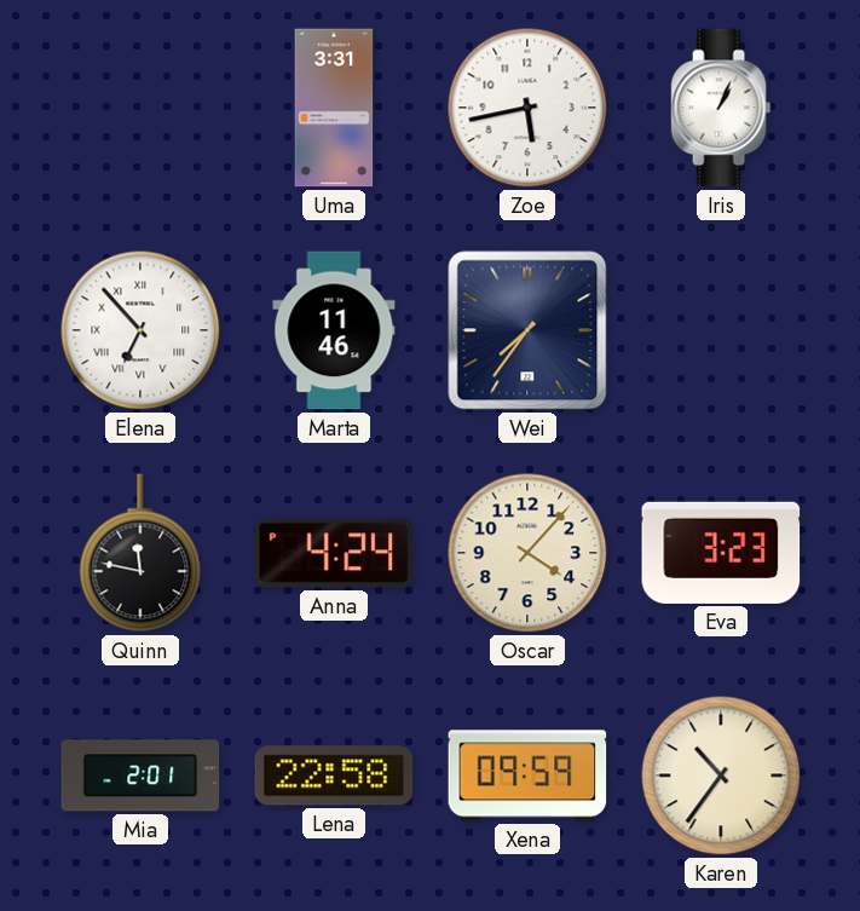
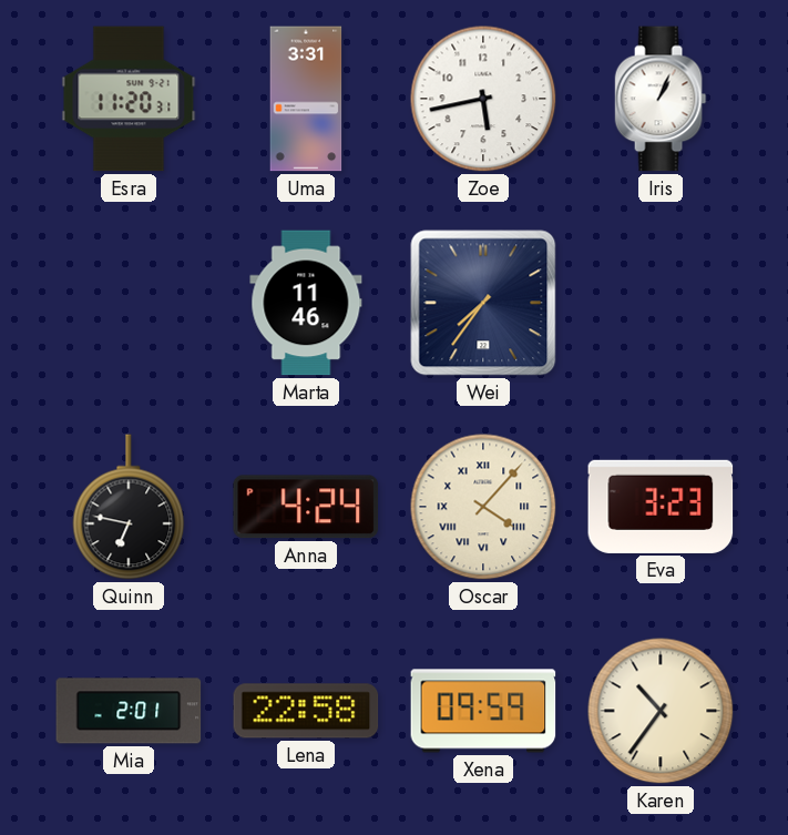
Esra: none -> 11:20 (129, 99)
Elena: 6:53 -> none (140, 330)
Quinn: 11:47 -> 6:47 (129, 507)
Oscar numerals: Arabic -> Roman (483, 507)
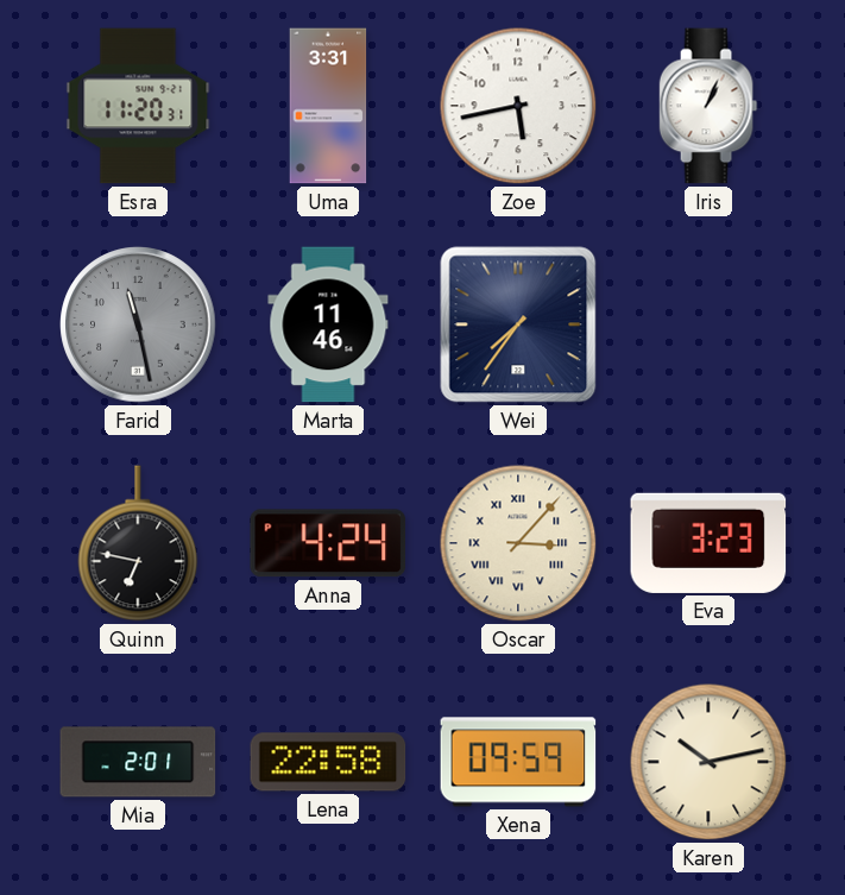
Farid: none -> 11:28 (138, 324)
Oscar: 4:07 -> 3:07 (518, 543)
Karen: 10:36 -> 10:13 (708, 762)
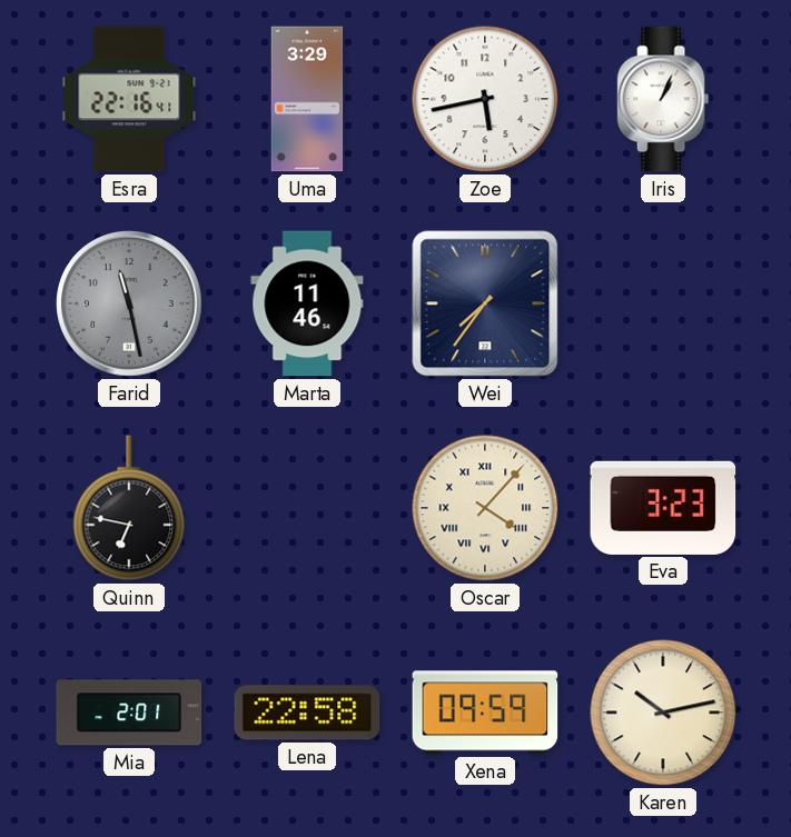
Esra: 11:20 -> 22:16 (129, 99)
Uma: 3:31 -> 3:29 (307, 99)
Anna: 4:24 -> none (327, 543)
Oscar: 3:07 -> 4:07 (485, 508)
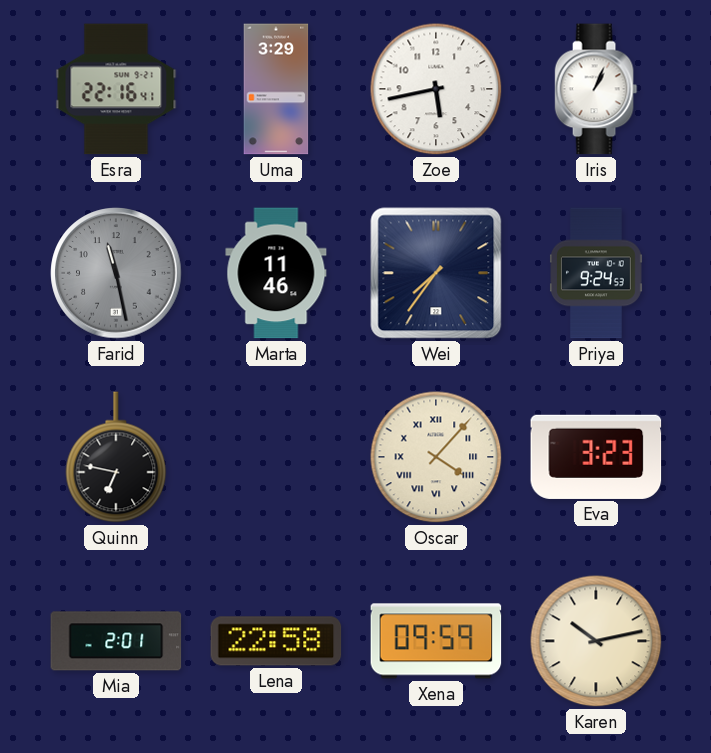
Priya: none -> 9:24 (597, 273)
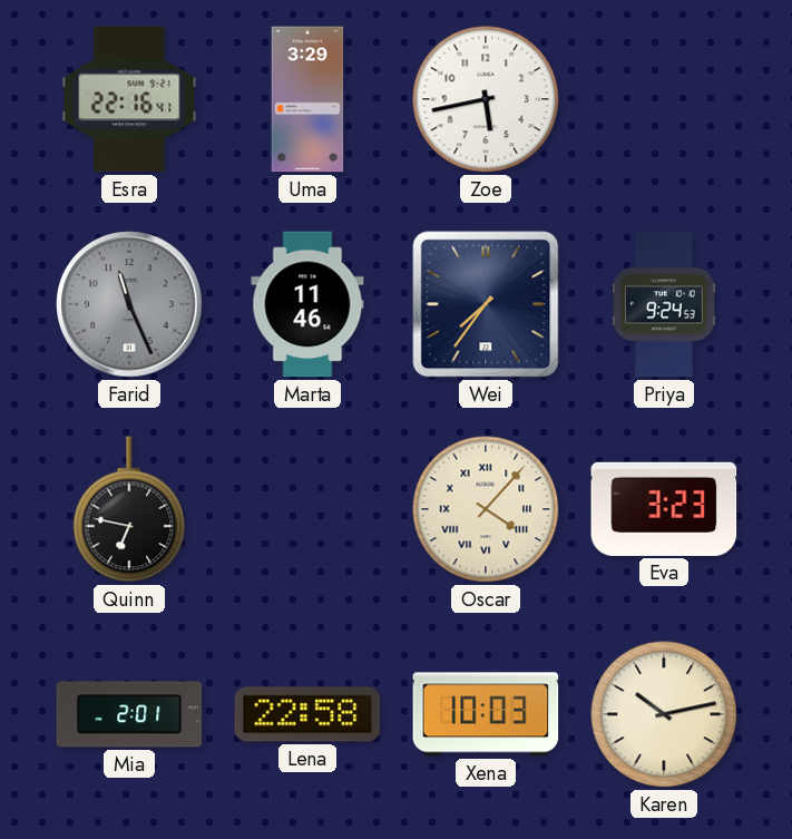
Iris: 1:04 -> none (596, 89)
Farid: 11:28 -> 11:26 (129, 304)
Xena: 09:59 -> 10:03 (486, 714)
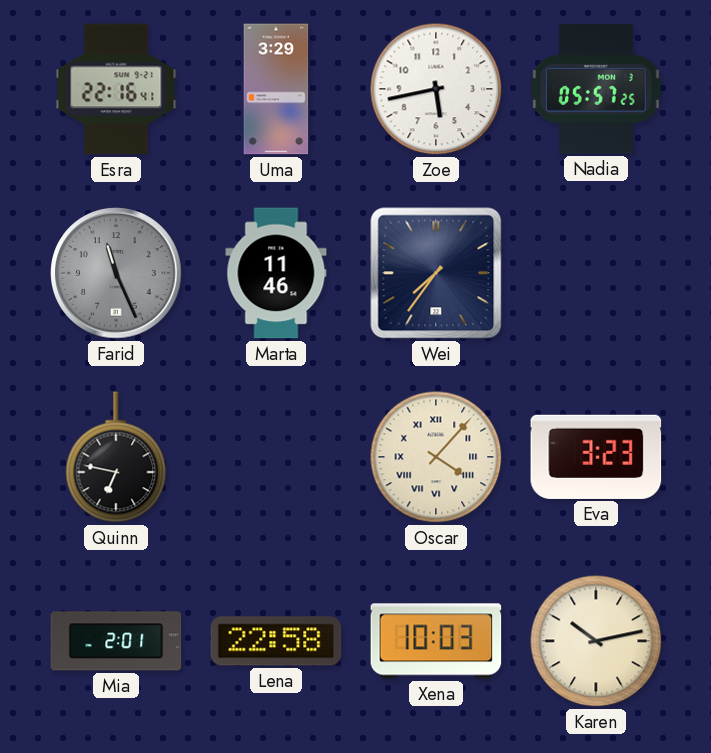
Nadia: none -> 05:57 (597, 89)
Priya: 9:24 -> none (665, 304)
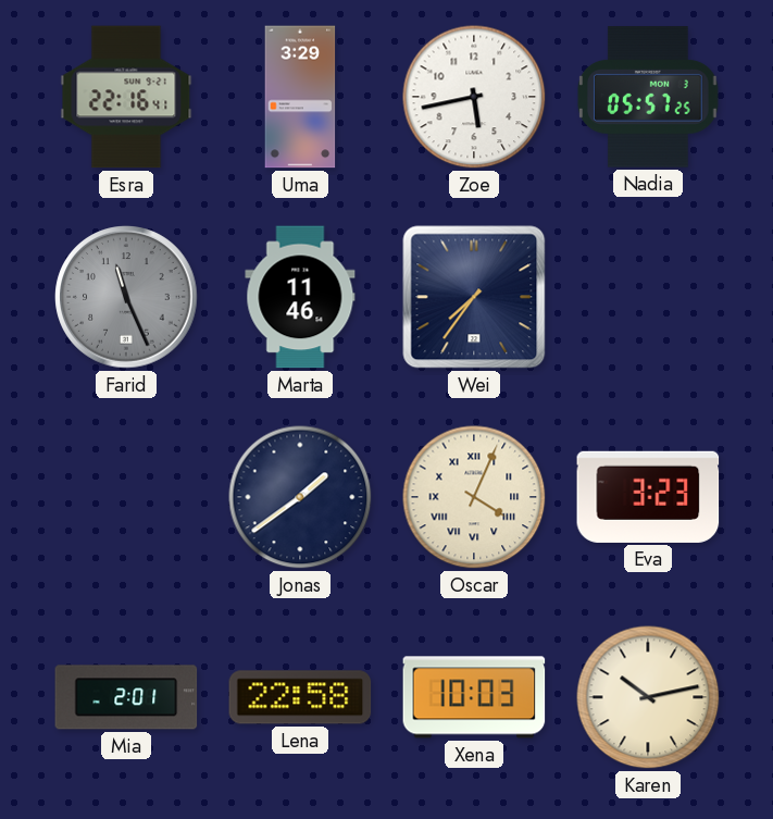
Quinn: 6:47 -> none (116, 457)
Jonas: none -> 1:39 (300, 497)
Oscar: 4:07 -> 4:04 (474, 497)
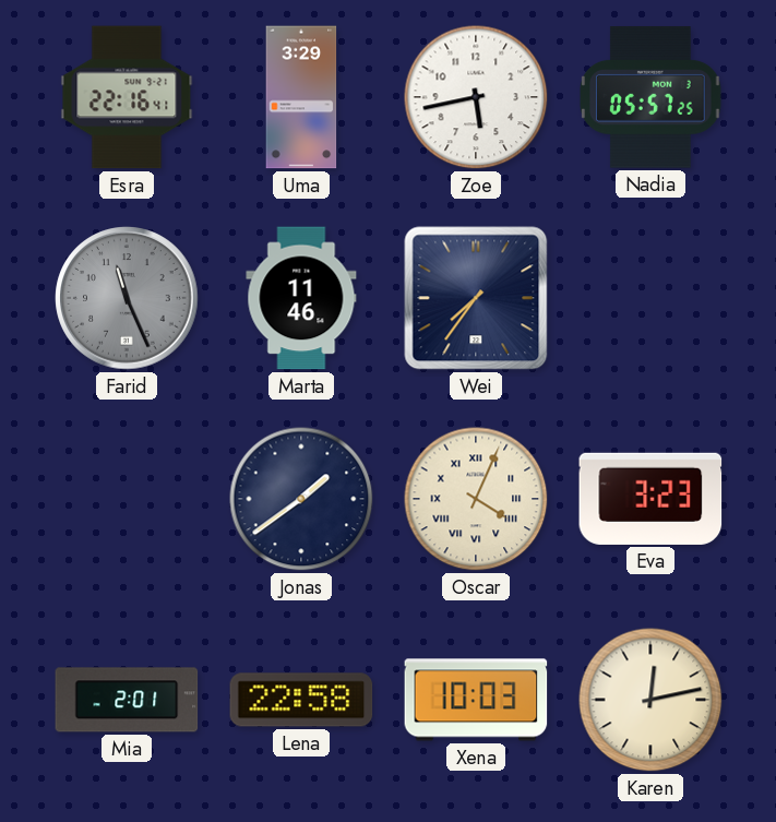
Karen: 10:13 -> 12:13 (650, 700)
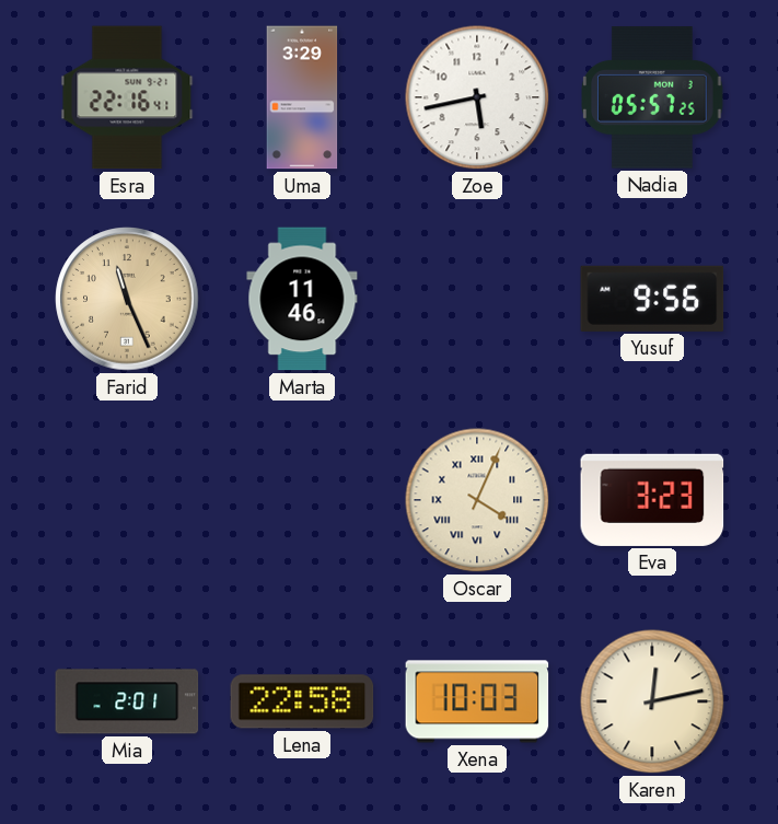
Farid dial: grey -> champagne (127, 299)
Wei: 7:36 -> none (476, 298)
Yusuf: none -> 9:56 (652, 299)
Jonas: 1:39 -> none (301, 499)
